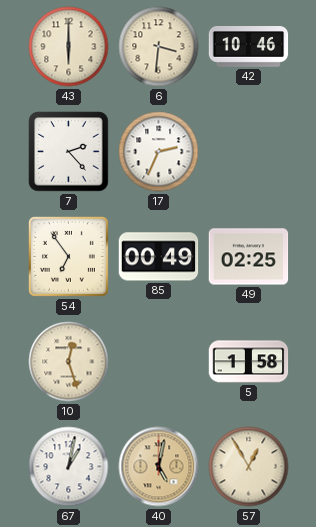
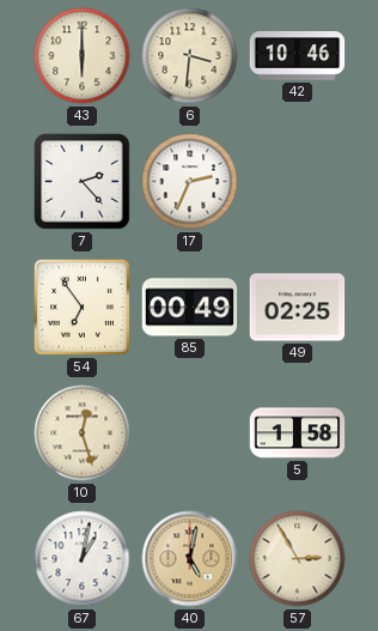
57: 12:55 -> 2:55 (298, 559)
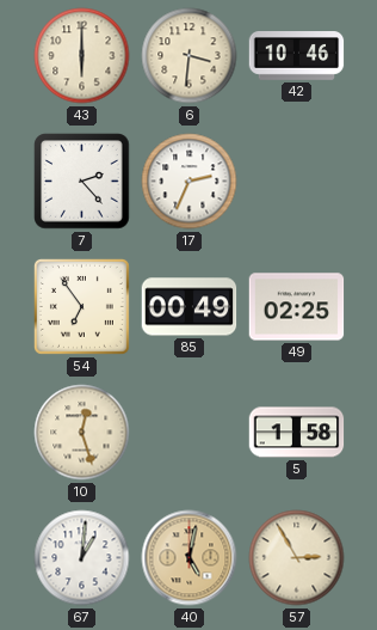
67: 1:02 -> 1:01 (82, 558)
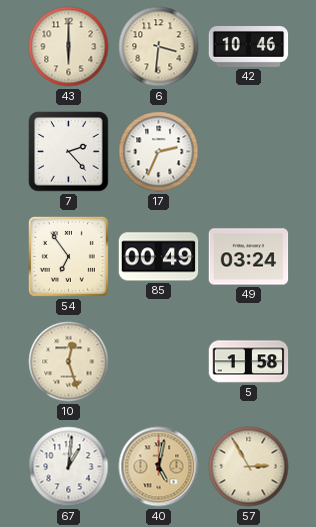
49: 02:25 -> 03:24 (249, 257)
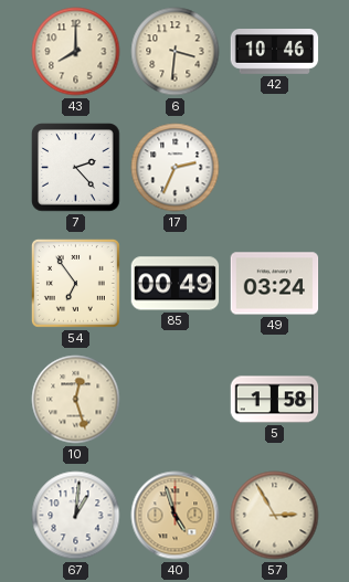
43: 6:00 -> 8:00 (76, 52)
40: 5:02 -> 4:57 (176, 516)
